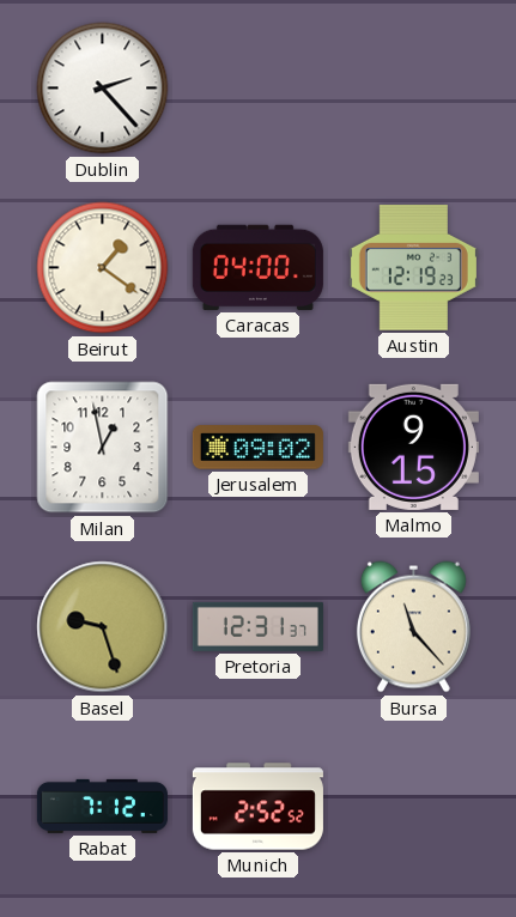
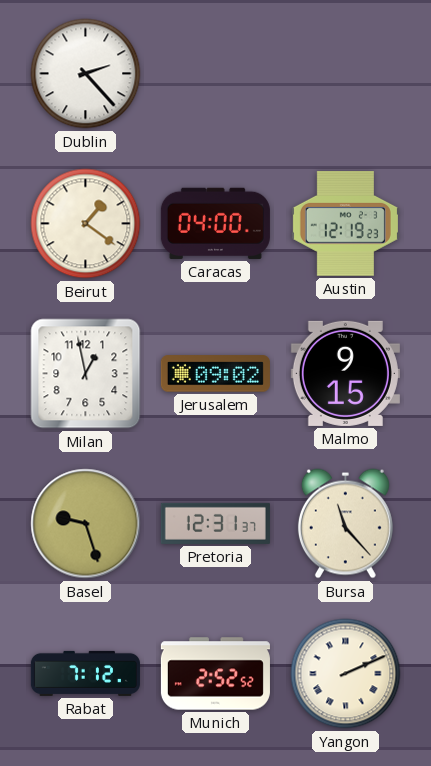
Yangon: none -> 2:11 (346, 674)
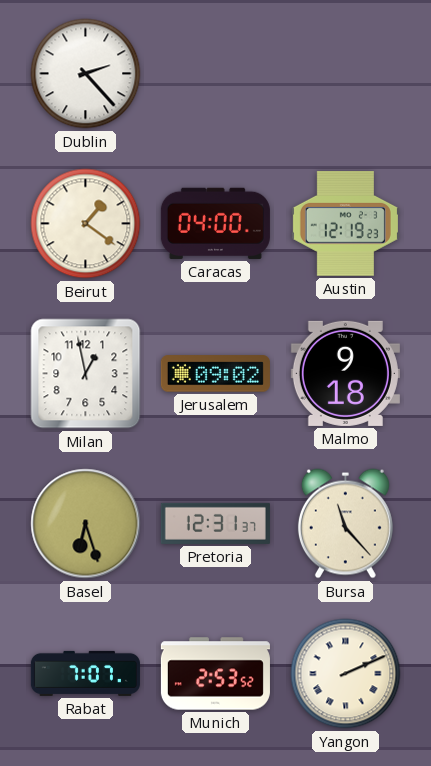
Malmo: 9:15 -> 9:18 (345, 373)
Basel: 9:27 -> 6:27 (86, 524)
Rabat: 7:12 -> 7:07 (85, 673)
Munich: 2:52 -> 2:53 (215, 674)
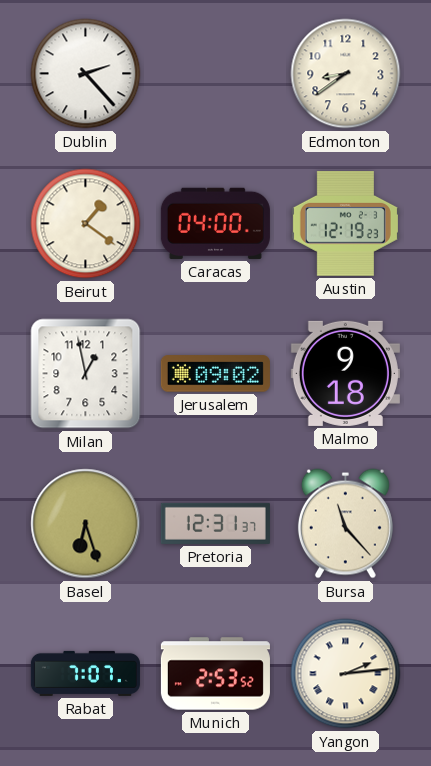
Edmonton: none -> 8:39 (346, 74)
Yangon: 2:11 -> 2:14 (346, 674)
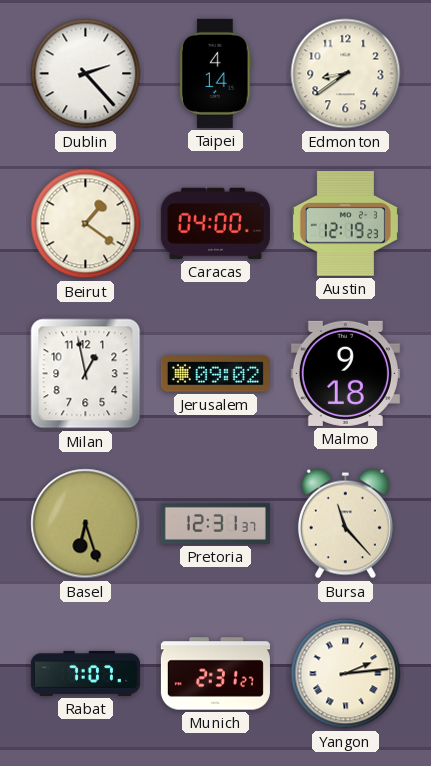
Taipei: none -> 4:14 (216, 73)
Munich: 2:53 -> 2:31 (215, 674)
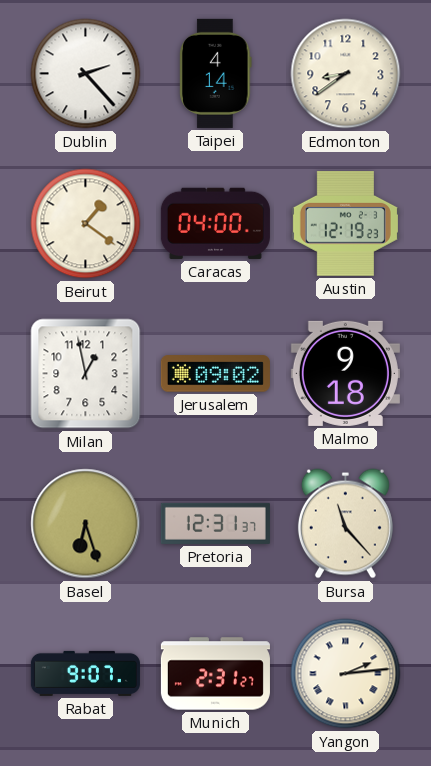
Rabat: 7:07 -> 9:07 (85, 673)
